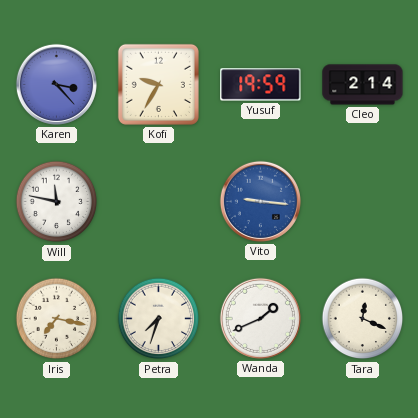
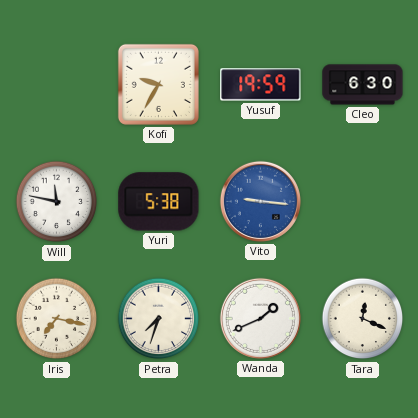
Karen: 3:23 -> none (56, 84)
Cleo: 2:14 -> 6:30 (363, 85)
Yuri: none -> 5:38 (159, 202)
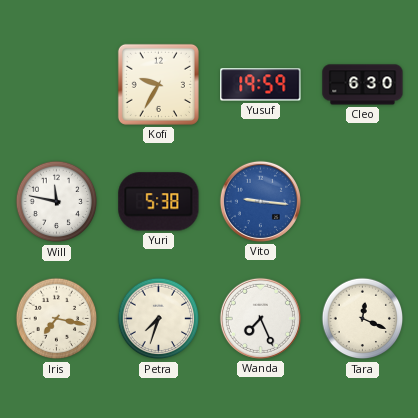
Wanda: 1:41 -> 7:26 (260, 318)
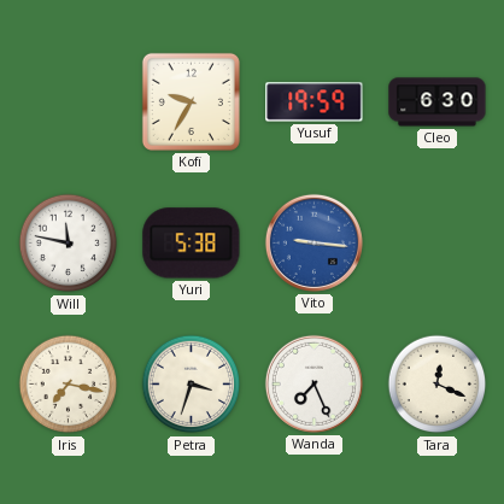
Petra: 7:33 -> 3:33 (192, 385)
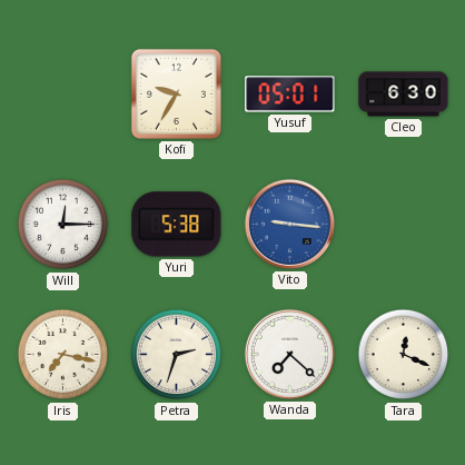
Yusuf: 19:59 -> 05:01 (290, 95)
Will: 11:47 -> 12:15 (63, 225)
Petra: 3:33 -> 2:33 (177, 355)
Wanda: 7:26 -> 7:22 (289, 354)
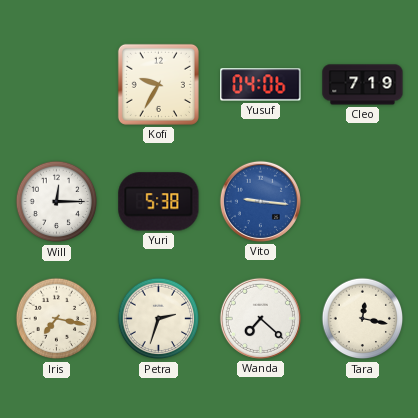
Yusuf: 05:01 -> 04:06 (261, 85)
Cleo: 6:30 -> 7:19 (363, 85)
Tara: 12:19 -> 12:17 (363, 319)
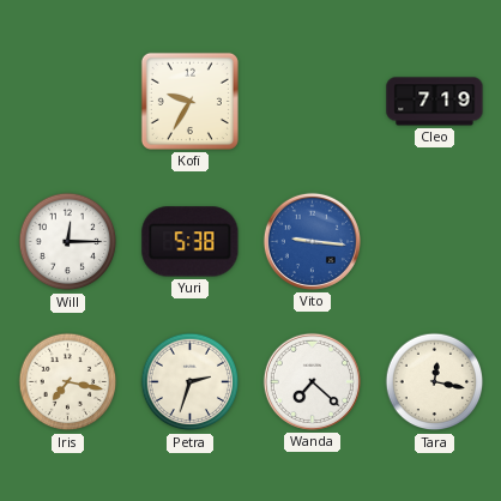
Yusuf: 04:06 -> none (261, 85)
